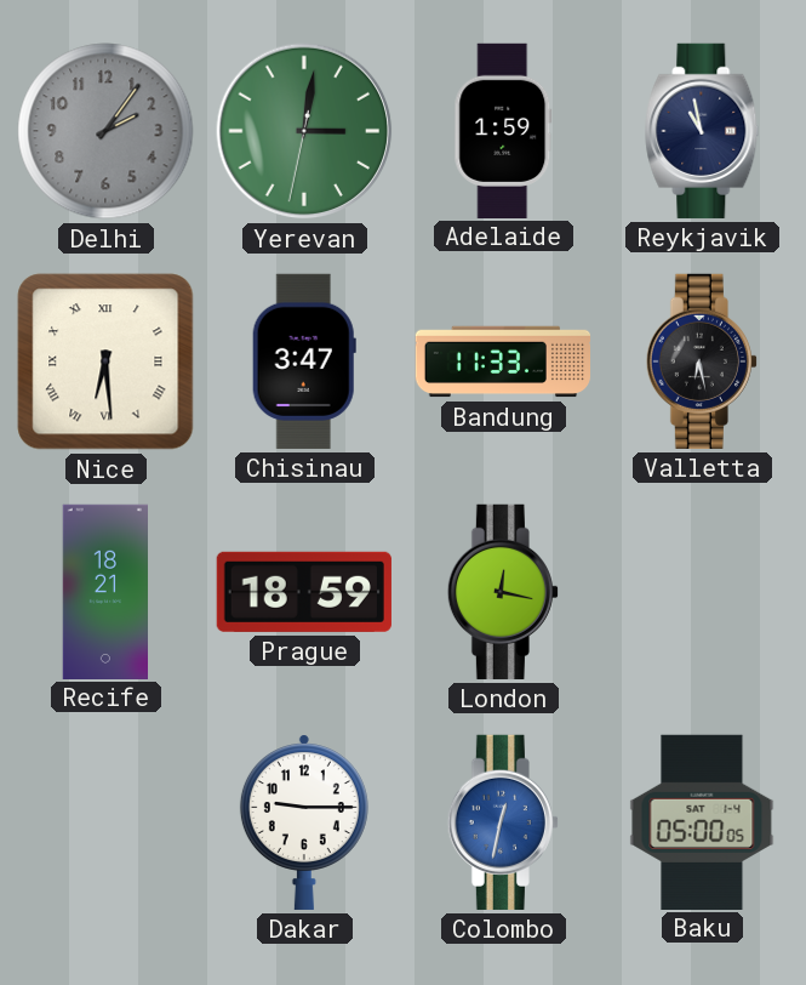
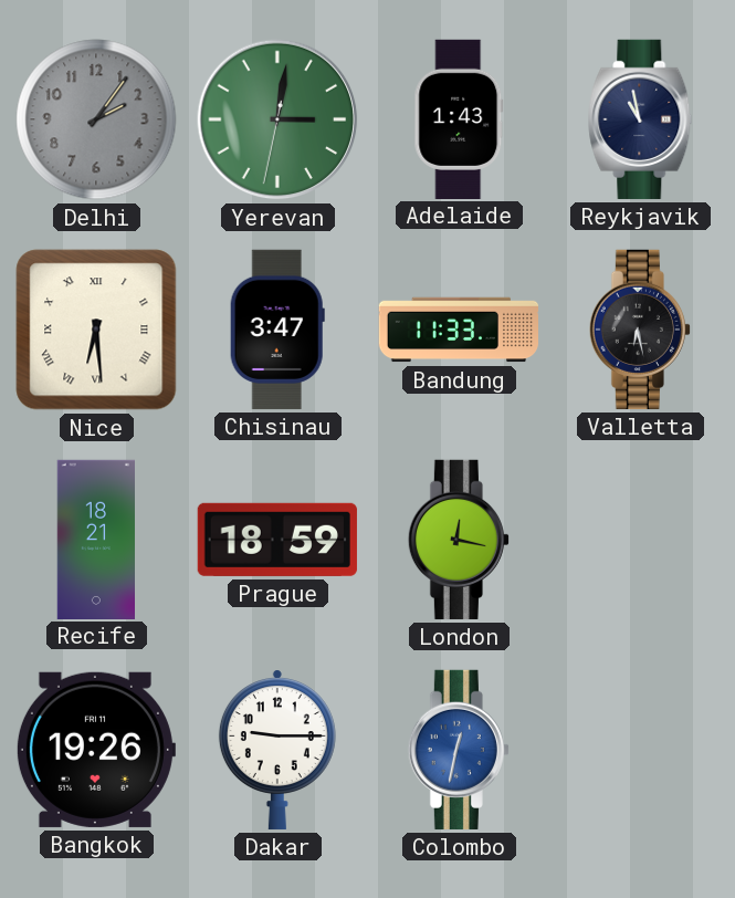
Adelaide: 1:59 -> 1:43 (459, 118)
Bangkok: none -> 19:26 (95, 750)
Baku: 05:00 -> none (702, 821)
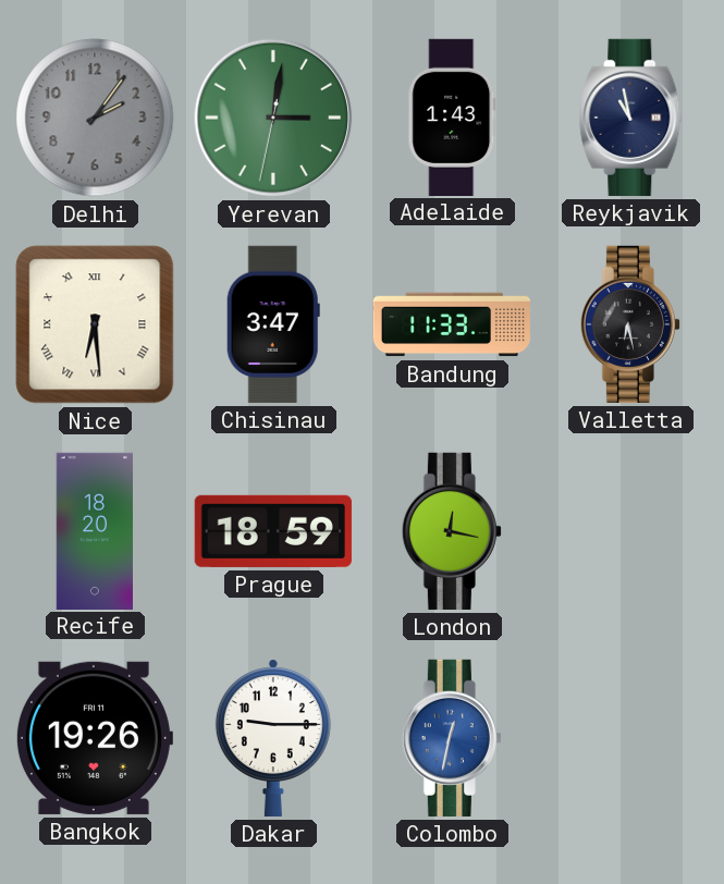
Recife: 18:21 -> 18:20 (94, 530)
